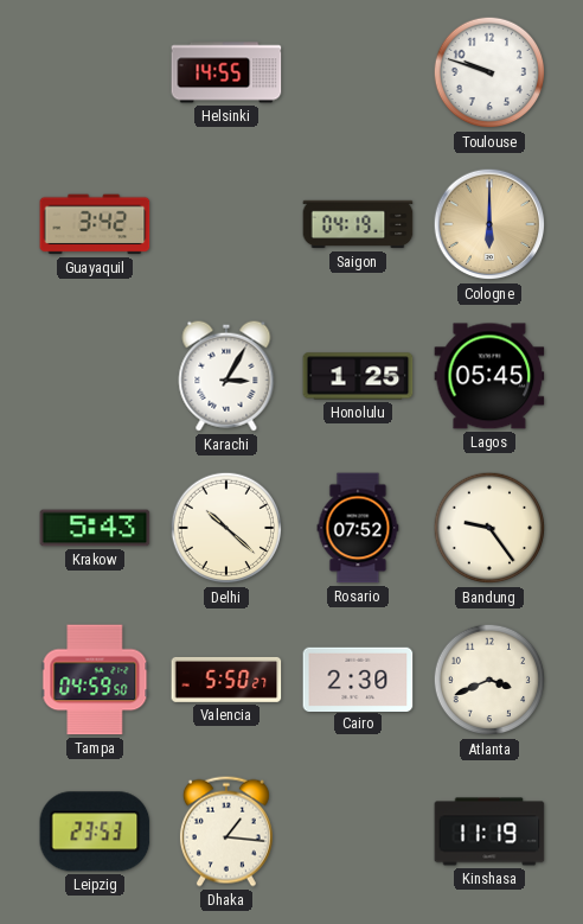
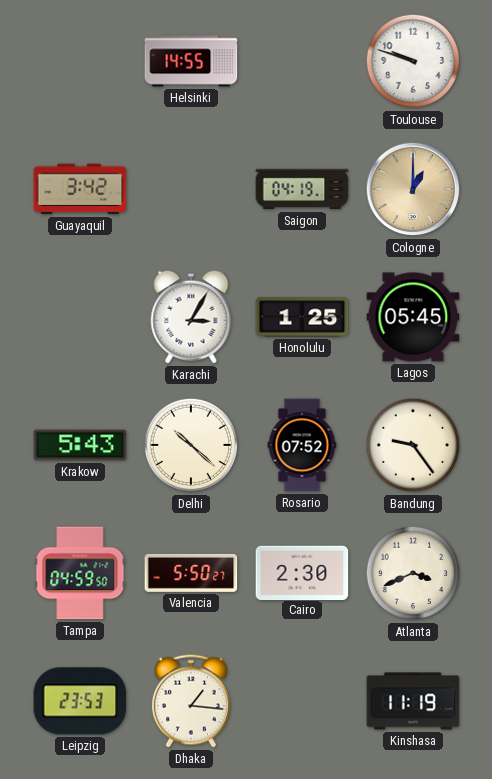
Cologne: 6:00 -> 1:00 (413, 189)
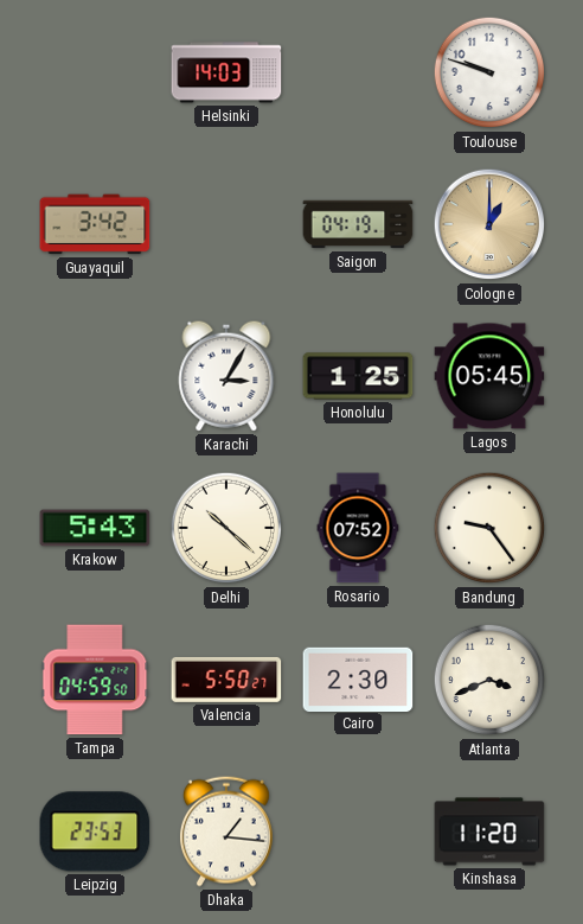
Helsinki: 14:55 -> 14:03 (226, 72)
Kinshasa: 11:19 -> 11:20 (489, 831)
